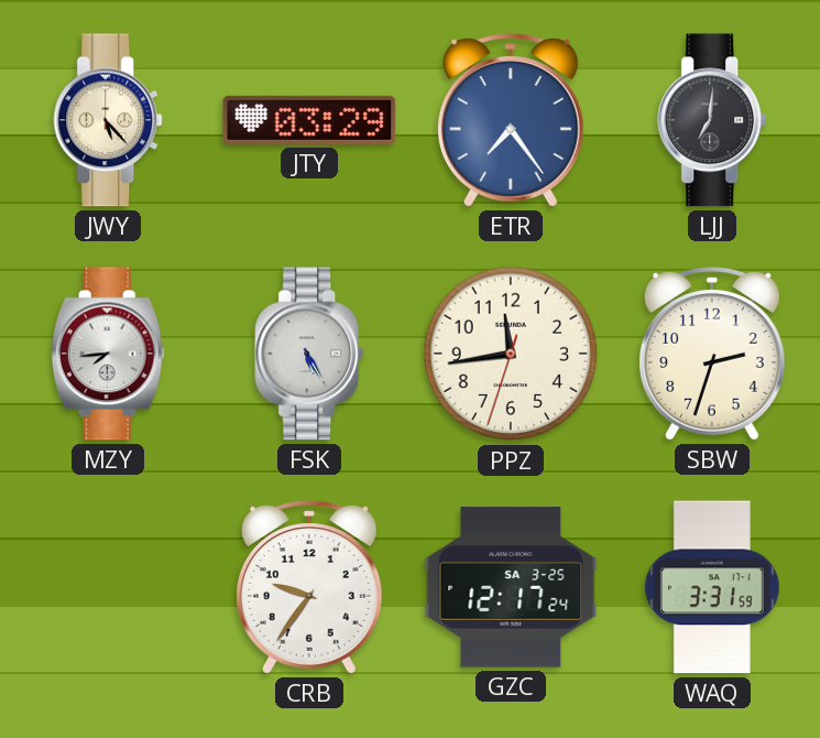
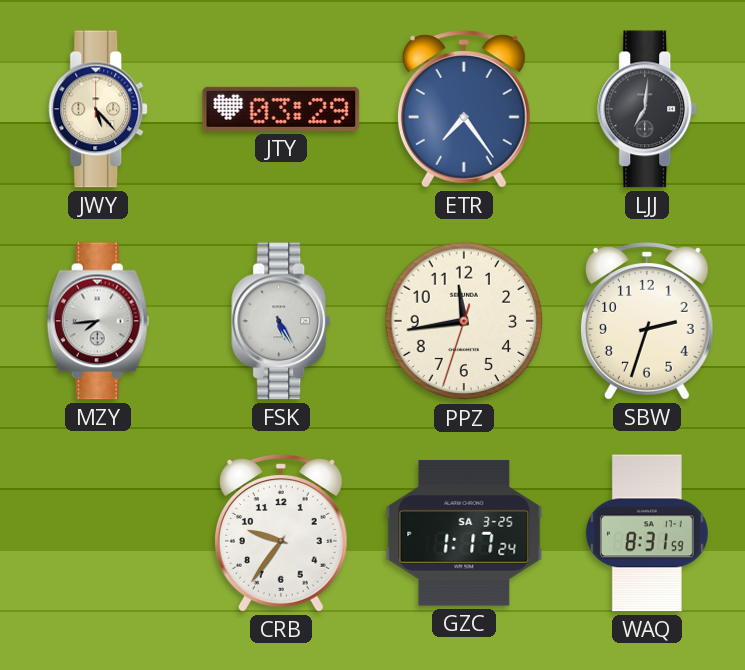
GZC: 12:17 -> 1:17 (464, 533)
WAQ: 3:31 -> 8:31 (647, 533)
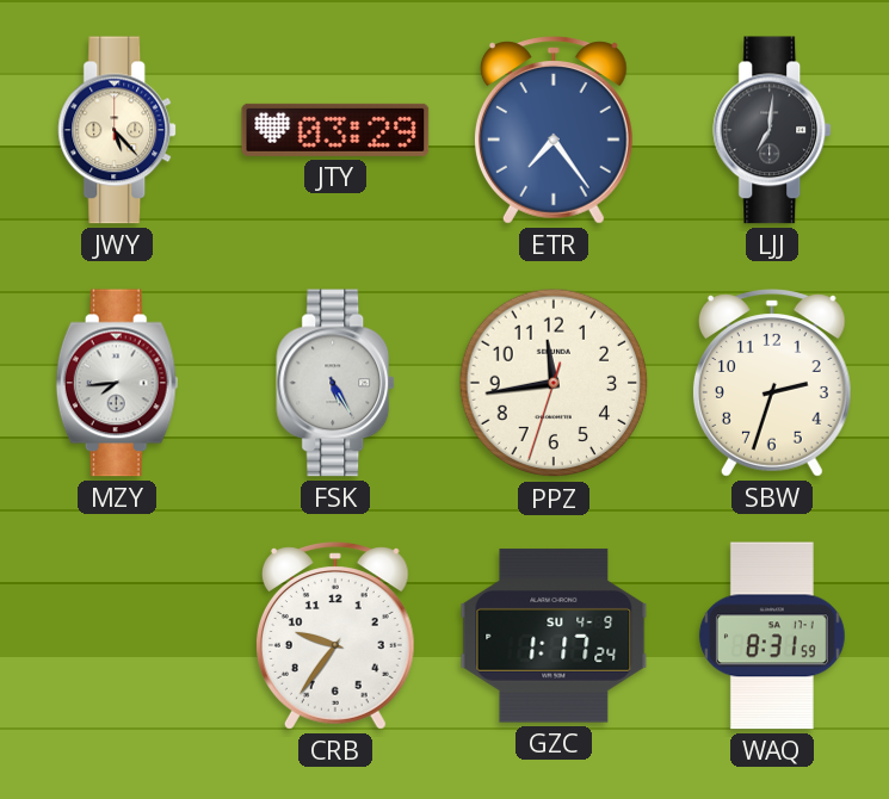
GZC date: SA 3-25 -> SU 4-9 (554, 636)
